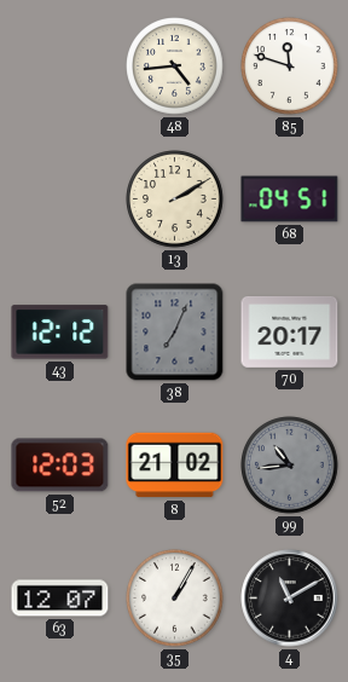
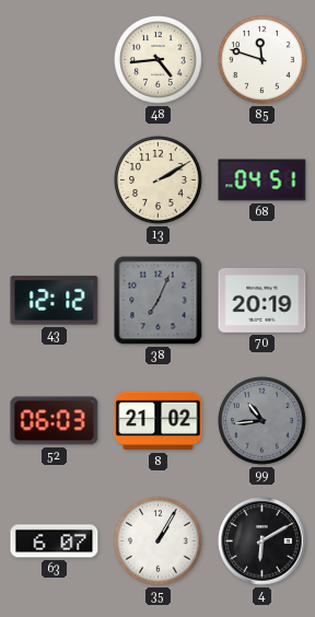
70: 20:17 -> 20:19 (262, 301)
52: 12:03 -> 06:03 (55, 421)
63: 12:07 -> 6:07 (55, 542)
4: 11:10 -> 6:10 (262, 542)
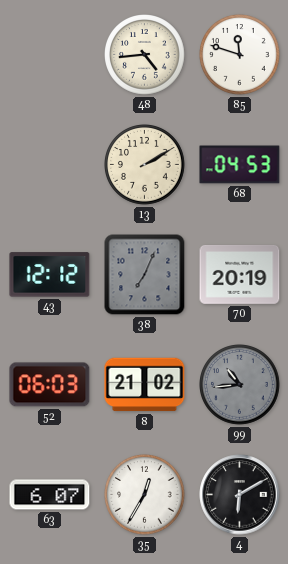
68: 04:51 -> 04:53 (240, 165)
35: 1:05 -> 12:35 (145, 495)
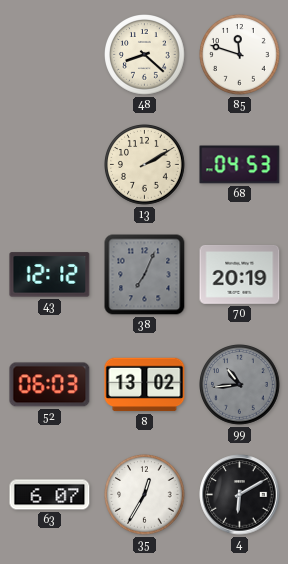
48: 4:44 -> 8:22 (145, 55)
8: 21:02 -> 13:02 (145, 385)
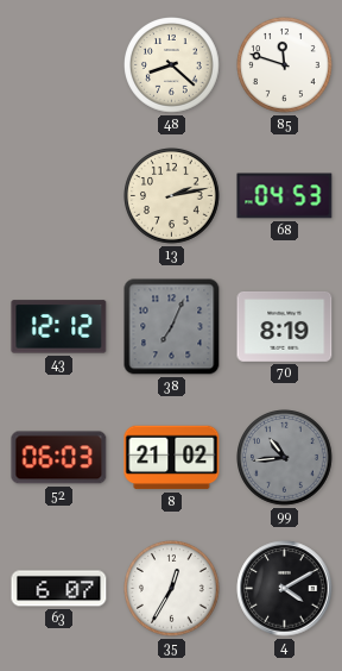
13: 2:10 -> 2:13 (172, 196)
70: 20:19 -> 8:19 (285, 327)
8: 13:02 -> 21:02 (172, 458)
4: 6:10 -> 4:10 (285, 589)
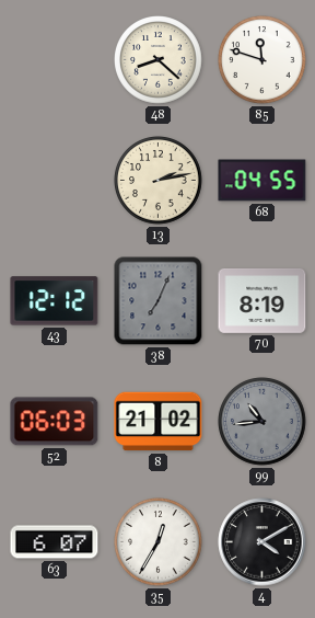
68: 04:53 -> 04:55 (262, 181)
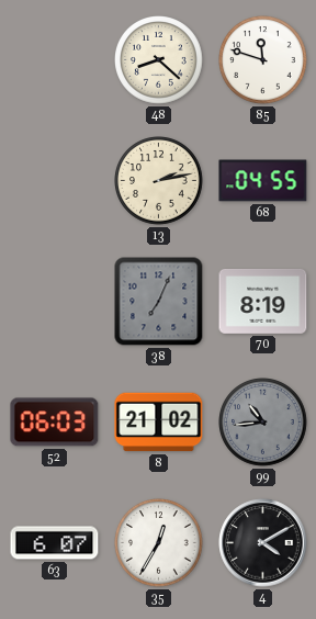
43: 12:12 -> none (55, 301)
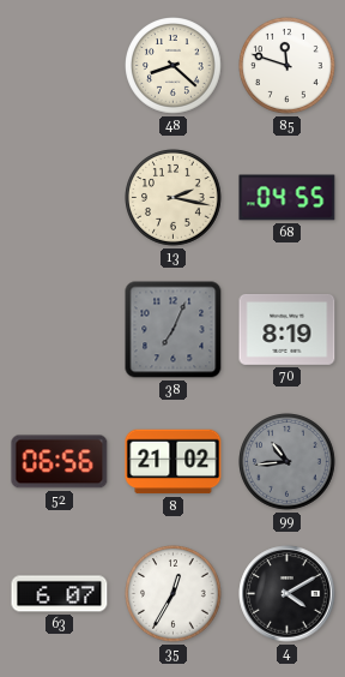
13: 2:13 -> 2:17 (174, 198)
52: 06:03 -> 06:56 (60, 462)
